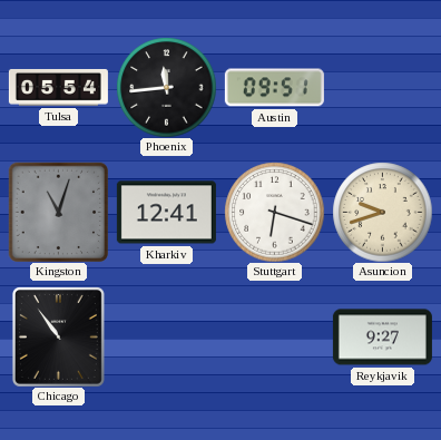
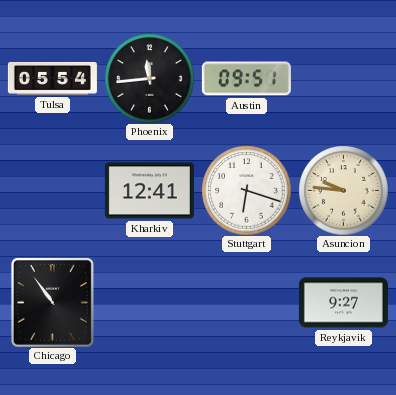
Kingston: 11:03 -> none (58, 212)
Asuncion: 9:42 -> 9:46 (343, 190)
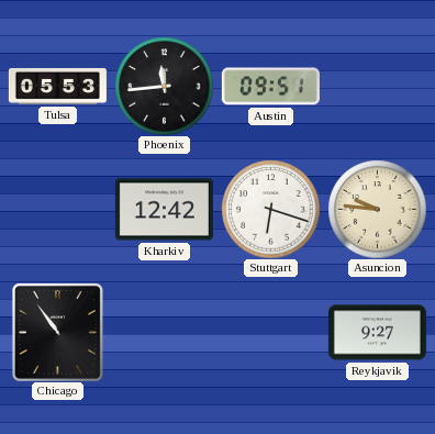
Tulsa: 05:54 -> 05:53 (57, 87)
Kharkiv: 12:41 -> 12:42 (164, 210)
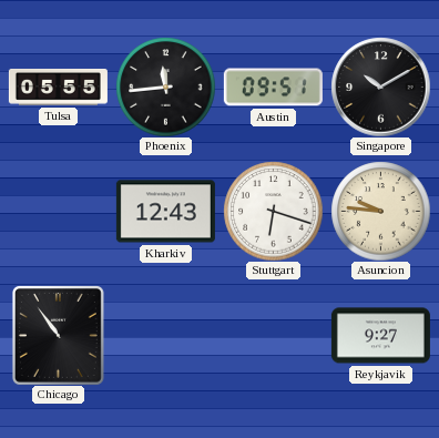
Tulsa: 05:53 -> 05:55 (58, 88)
Singapore: none -> 10:10 (380, 86)
Kharkiv: 12:42 -> 12:43 (165, 212)
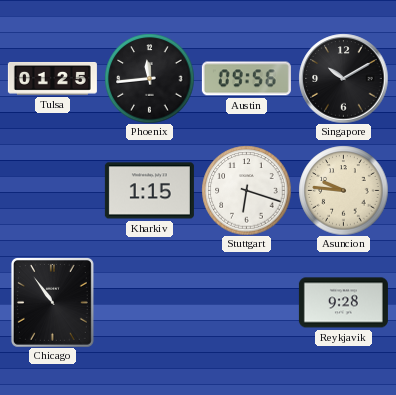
Tulsa: 05:55 -> 01:25 (52, 79)
Austin: 09:51 -> 09:56 (246, 79)
Kharkiv: 12:43 -> 1:15 (149, 191)
Reykjavik: 9:27 -> 9:28 (343, 303)
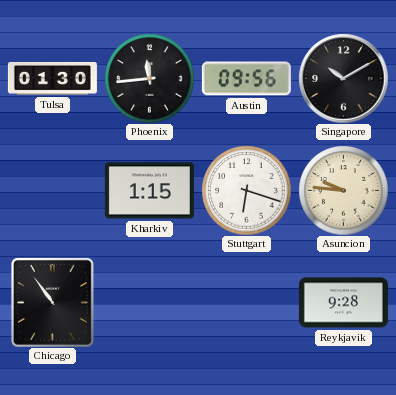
Tulsa: 01:25 -> 01:30 (52, 79)
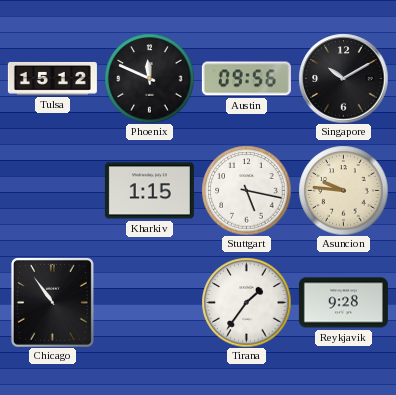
Tulsa: 01:30 -> 15:12 (52, 79)
Phoenix: 11:44 -> 11:49 (149, 78)
Stuttgart: 6:18 -> 5:17 (246, 190)
Tirana: none -> 1:36 (246, 302)
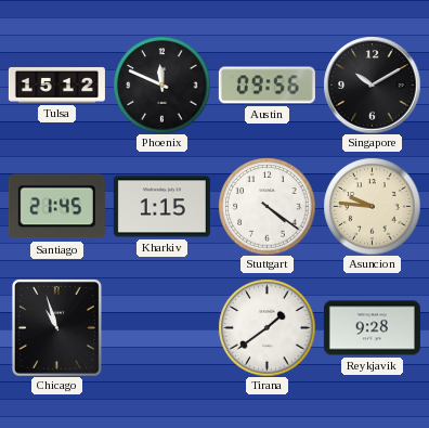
Santiago: none -> 21:45 (56, 207)
Stuttgart: 5:17 -> 4:21 (266, 206)
Chicago: 10:54 -> 10:57 (56, 327)
Tirana: 1:36 -> 1:39 (266, 327)
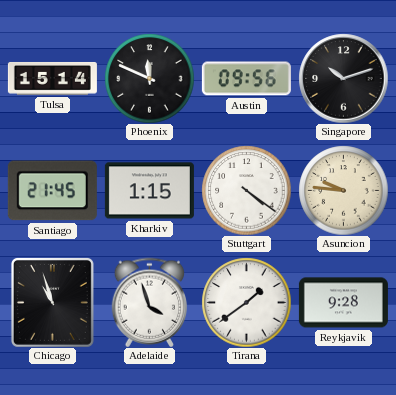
Tulsa: 15:12 -> 15:14 (52, 79)
Singapore: 10:10 -> 10:12 (343, 78)
Adelaide: none -> 3:57 (150, 302)
